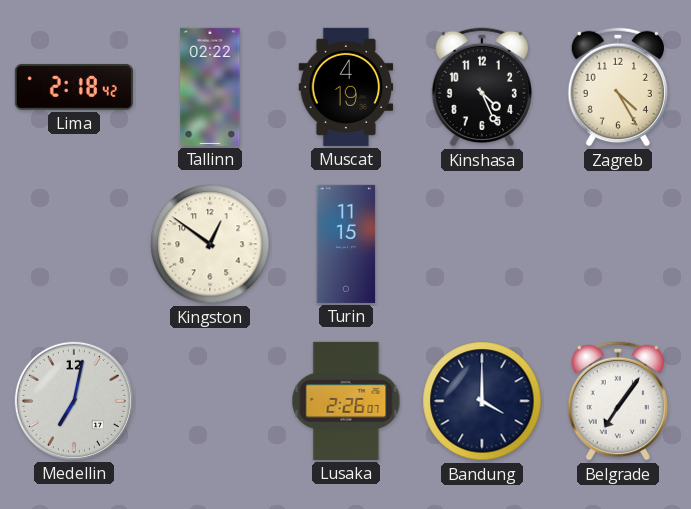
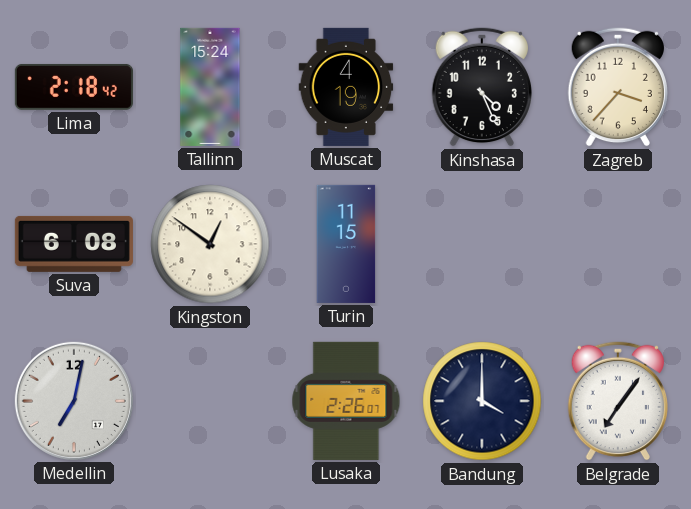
Tallinn: 02:22 -> 15:24 (210, 87)
Zagreb: 4:25 -> 3:37 (617, 87)
Suva: none -> 6:08 (74, 244)
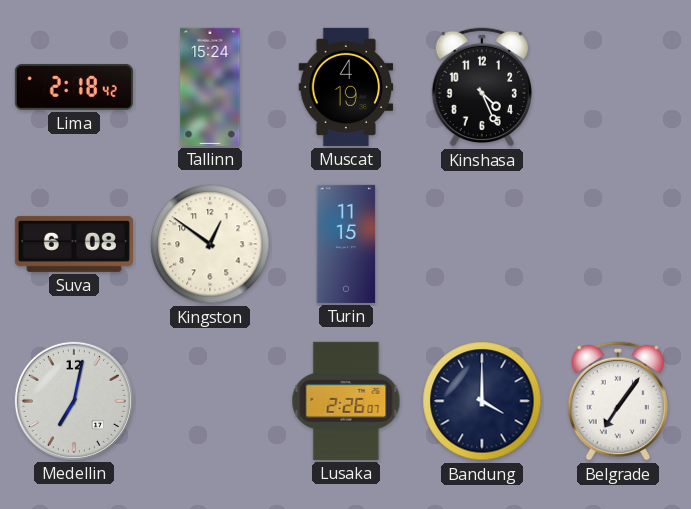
Zagreb: 3:37 -> none (617, 87)
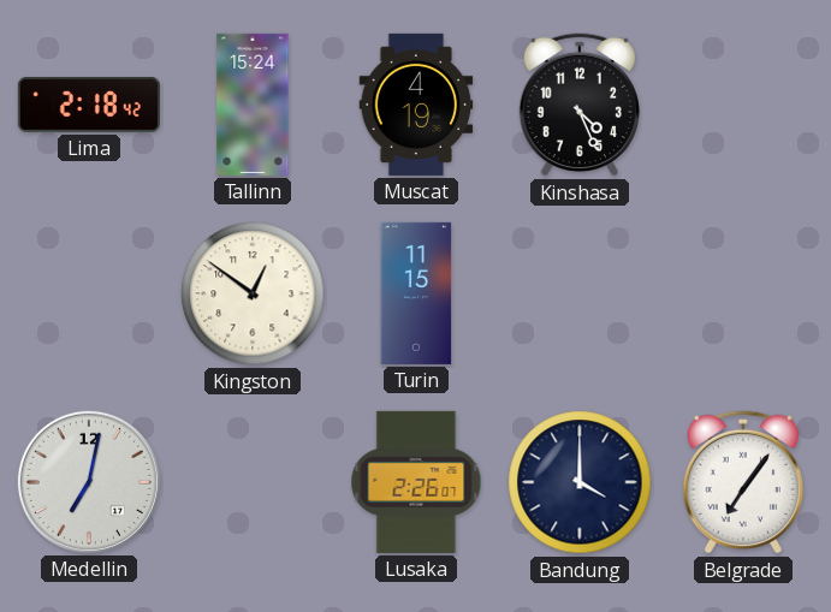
Suva: 6:08 -> none (74, 244)
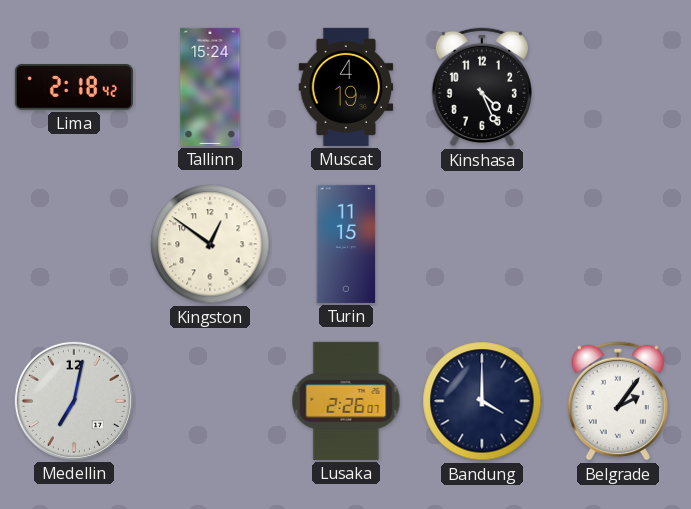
Belgrade: 7:06 -> 2:06 (617, 401)
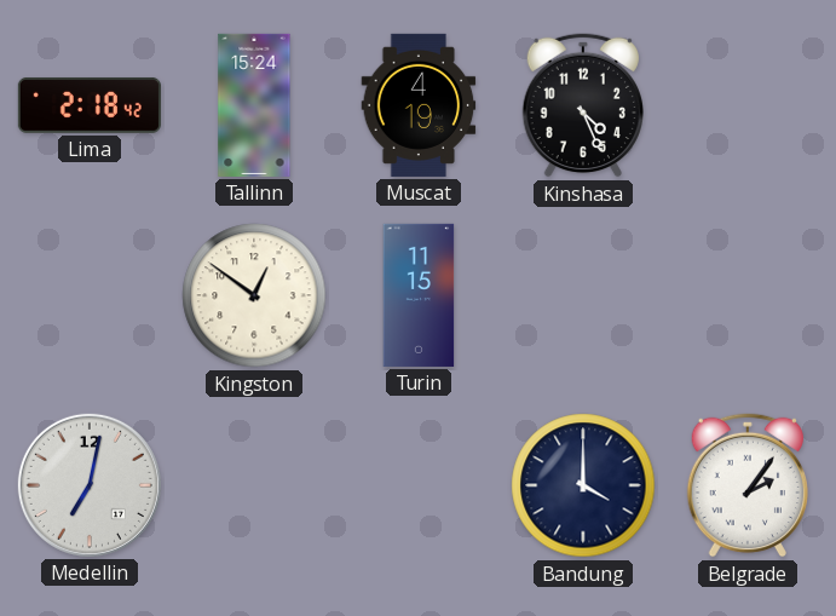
Lusaka: 2:26 -> none (346, 401)
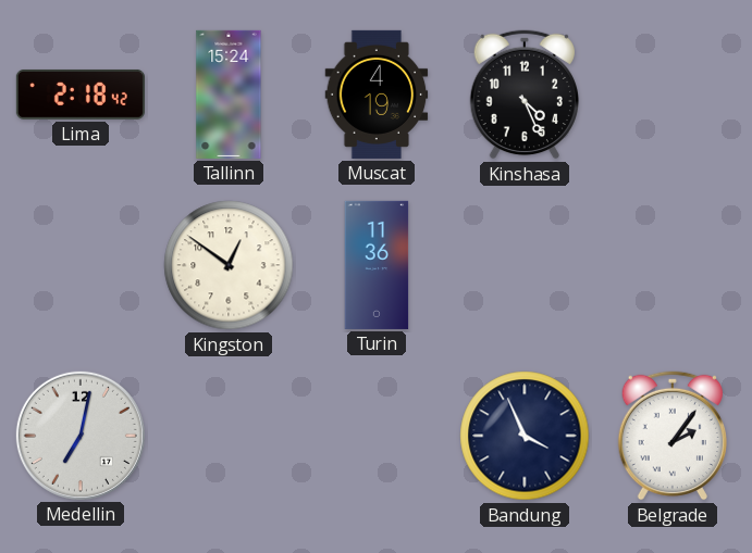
Turin: 11:15 -> 11:36 (377, 265)
Bandung: 4:00 -> 3:56 (525, 436)
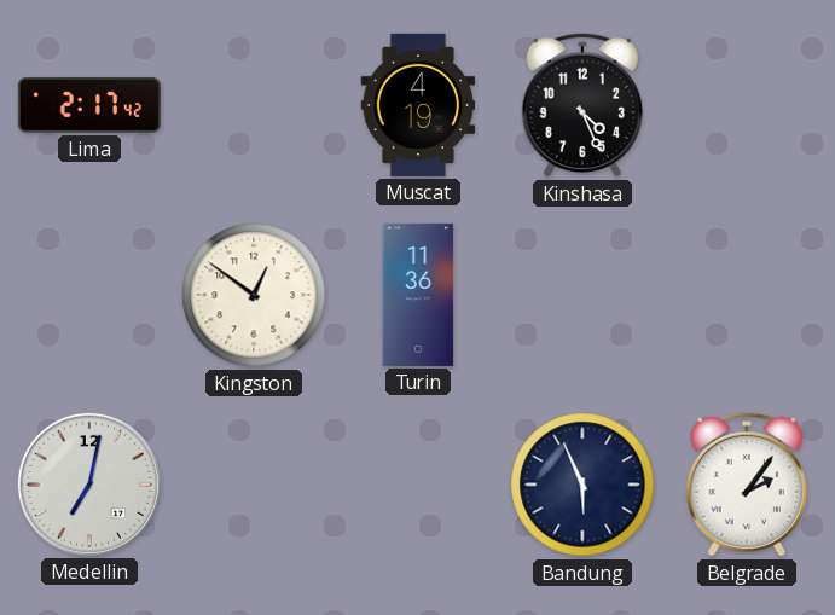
Lima: 2:18 -> 2:17 (89, 105)
Tallinn: 15:24 -> none (229, 95)
Bandung: 3:56 -> 5:56 (582, 485)
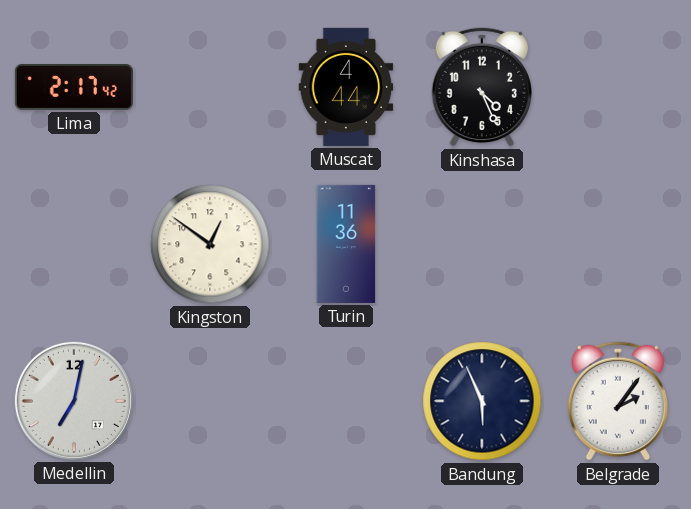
Muscat: 4:19 -> 4:44 (346, 87)
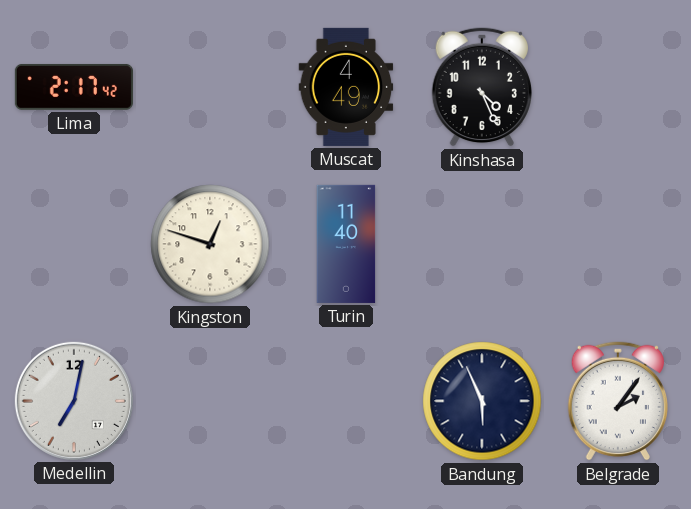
Muscat: 4:44 -> 4:49 (346, 87)
Kingston: 12:51 -> 12:48 (210, 244)
Turin: 11:36 -> 11:40 (346, 244)
